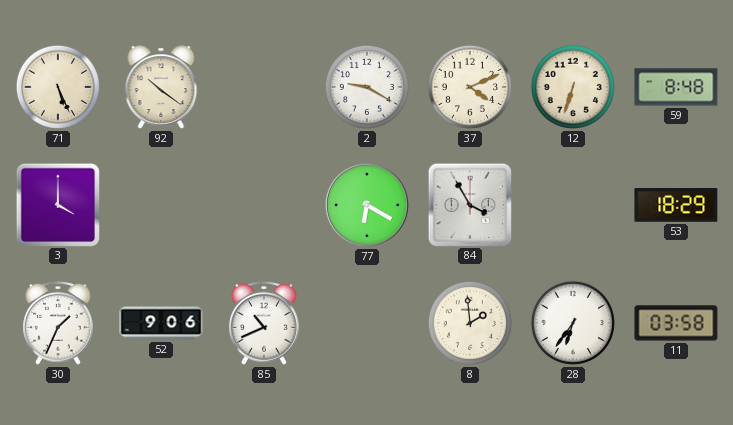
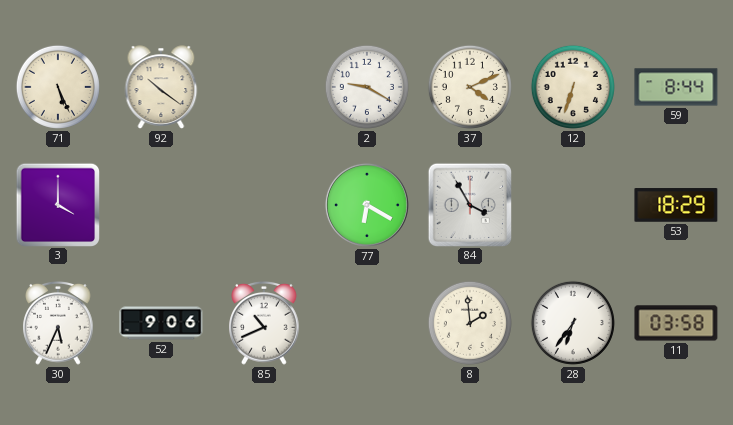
59: 8:48 -> 8:44 (676, 87)
30: 1:34 -> 5:34 (58, 323)
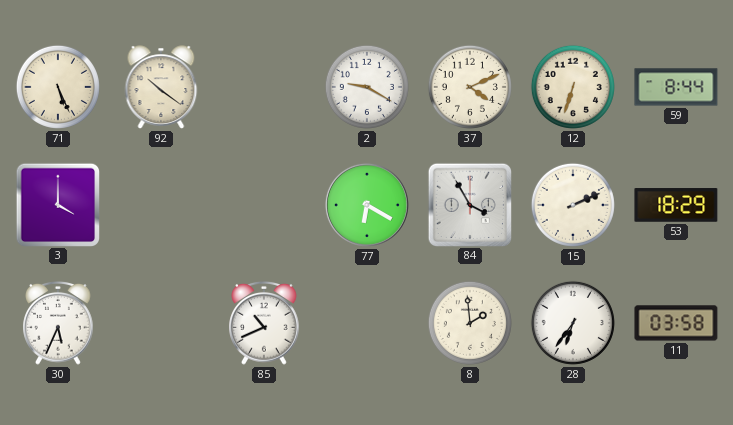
15: none -> 2:11 (573, 205)
52: 9:06 -> none (161, 323)
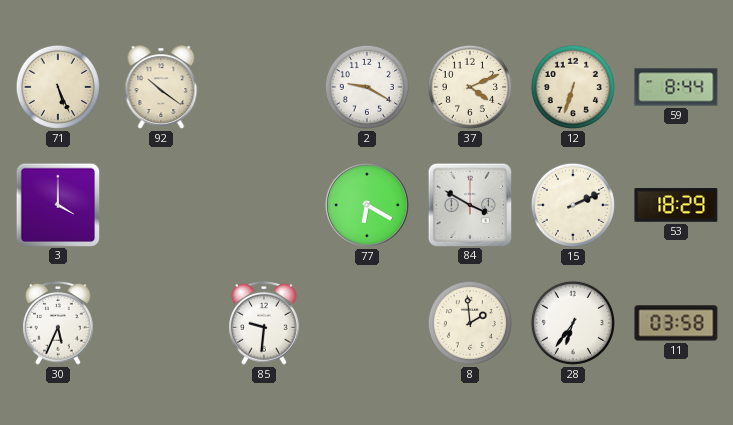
84: 3:55 -> 3:50 (469, 204)
85: 10:41 -> 9:31 (264, 323)
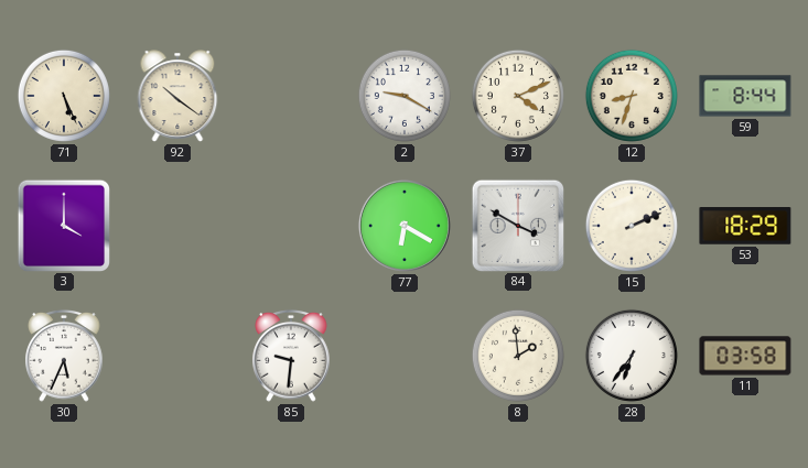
12: 6:33 -> 8:33 (632, 96)
